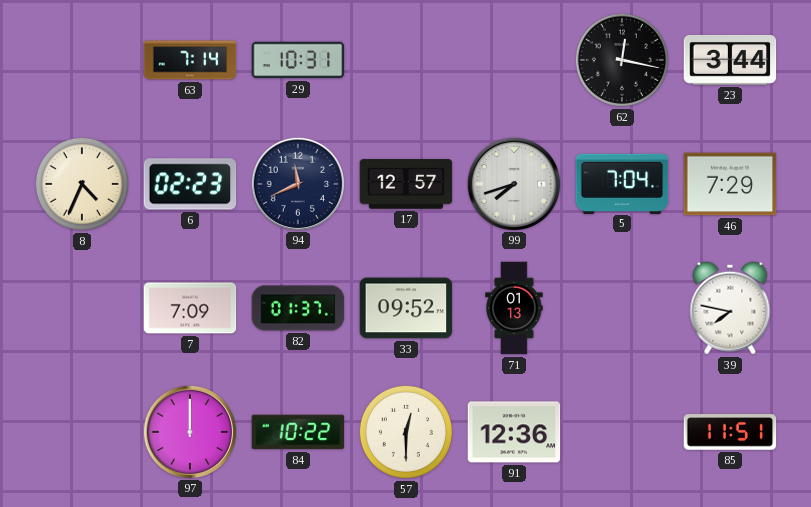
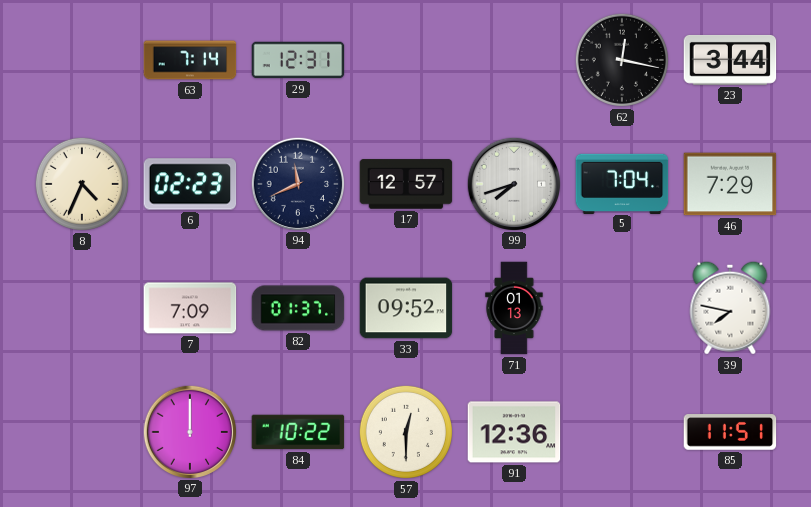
29: 10:31 -> 12:31 (298, 60)
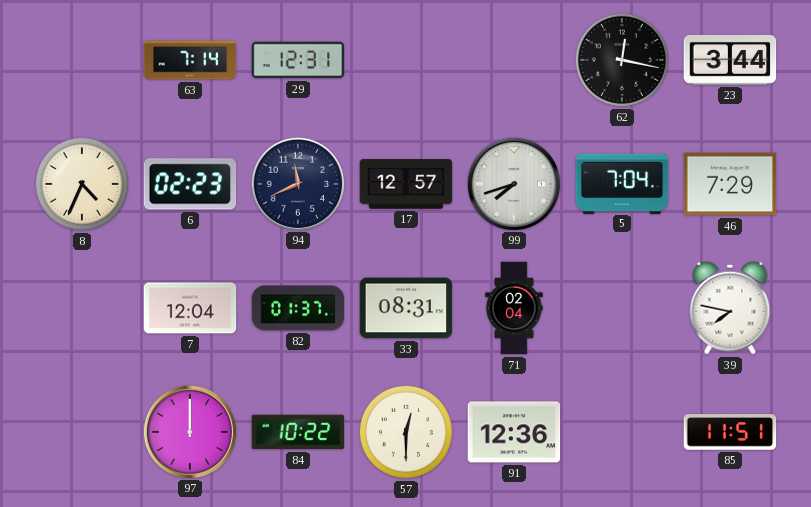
7: 7:09 -> 12:04 (190, 308)
33: 09:52 -> 08:31 (406, 308)
71: 01:13 -> 02:04 (514, 308)
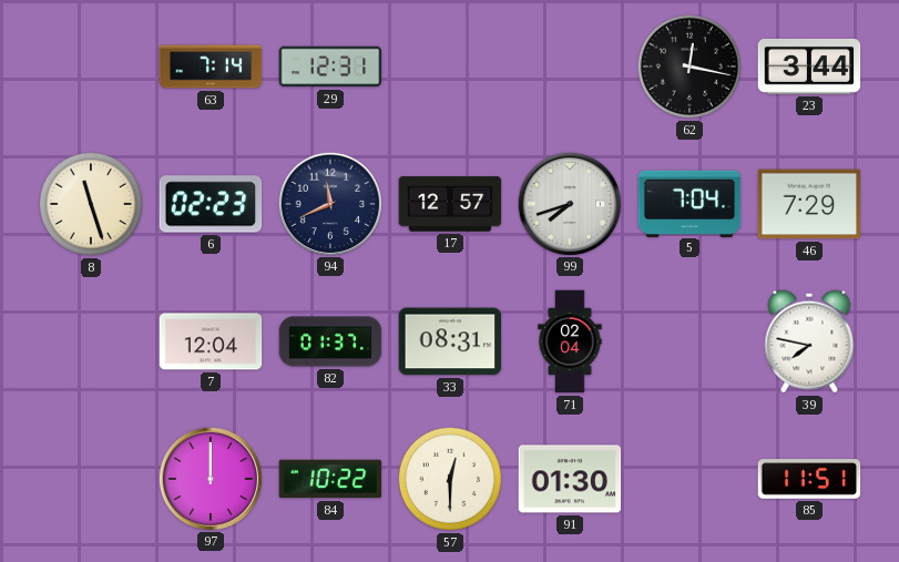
8: 4:34 -> 11:27 (91, 204)
91: 12:36 -> 01:30 (570, 479)
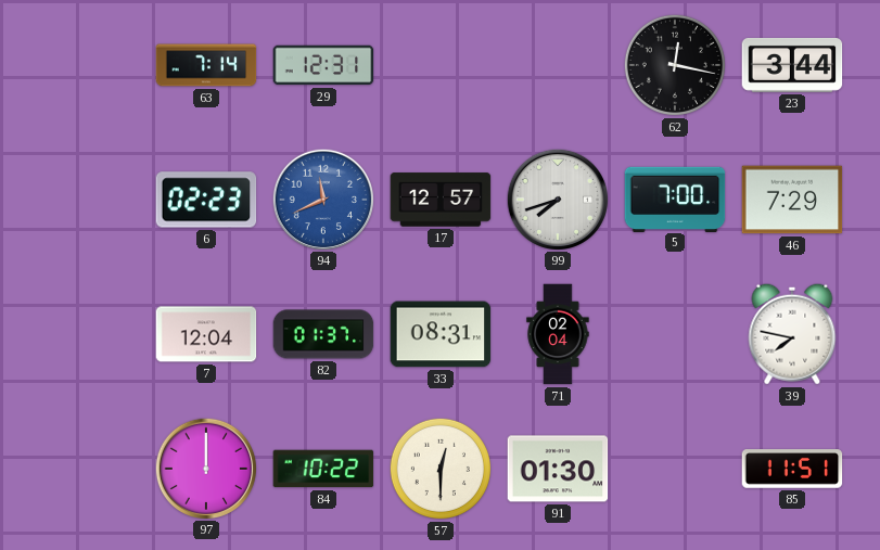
8: 11:27 -> none (91, 204)
94 dial: navy -> blue (322, 199)
5: 7:04 -> 7:00 (675, 199)
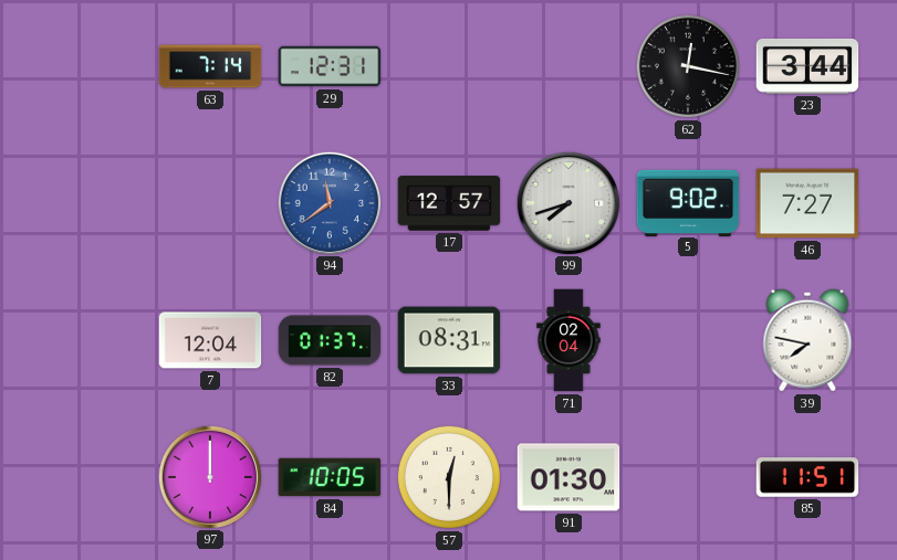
6: 02:23 -> none (206, 200)
94: 11:41 -> 11:39 (328, 202)
5: 7:00 -> 9:02 (688, 202)
46: 7:29 -> 7:27 (807, 203)
84: 10:22 -> 10:05 (330, 477)
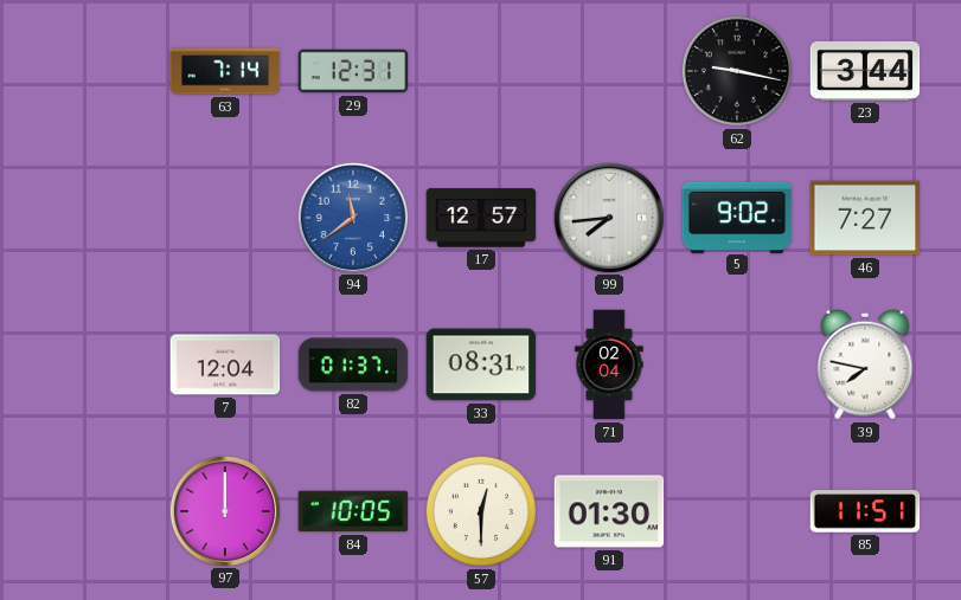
62: 12:17 -> 9:17 (737, 71)
99: 7:42 -> 7:44 (608, 217)
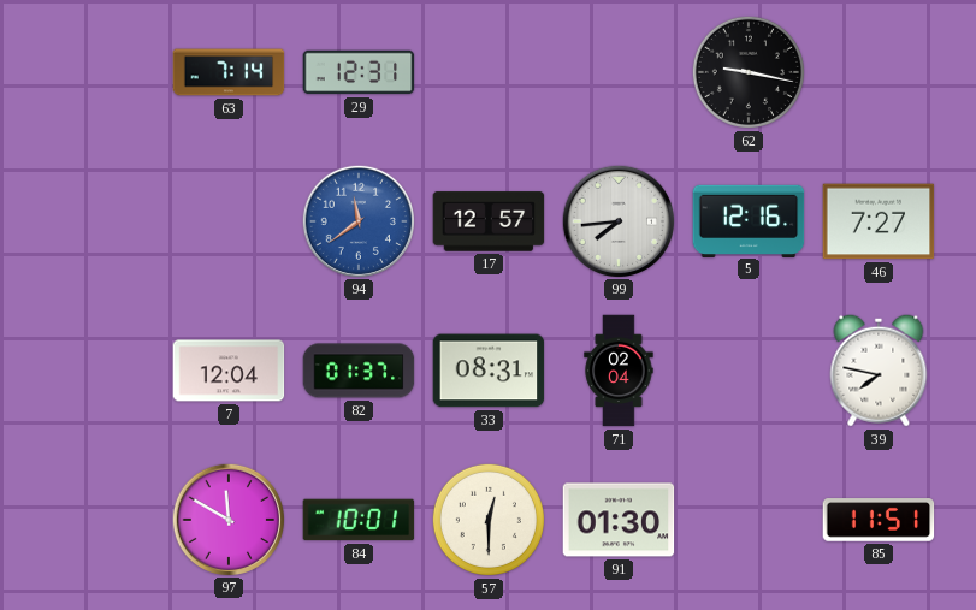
23: 3:44 -> none (865, 71)
5: 9:02 -> 12:16 (749, 220)
97: 12:00 -> 11:50 (227, 519)
84: 10:05 -> 10:01 (359, 520)
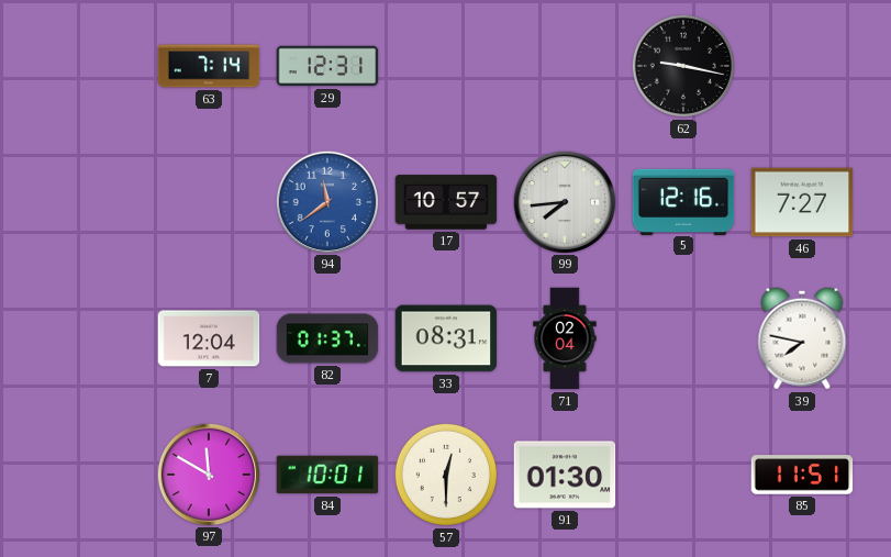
17: 12:57 -> 10:57 (446, 202)
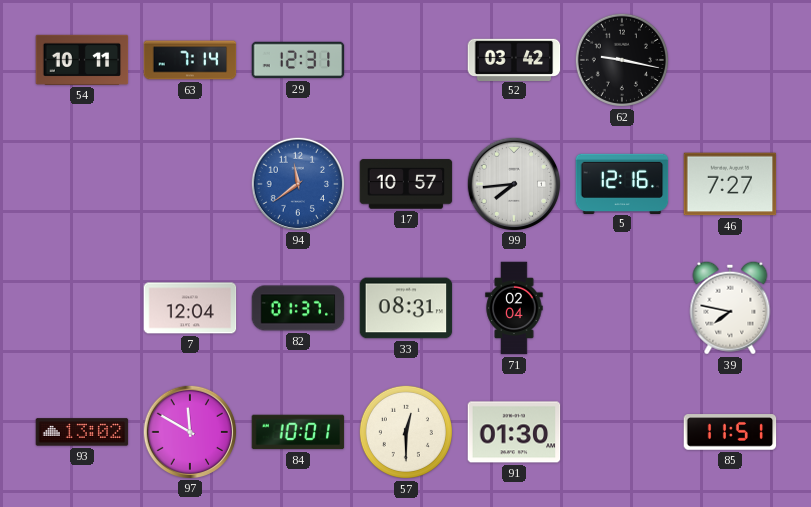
54: none -> 10:11 (82, 60)
52: none -> 03:42 (514, 59)
93: none -> 13:02 (82, 432)
